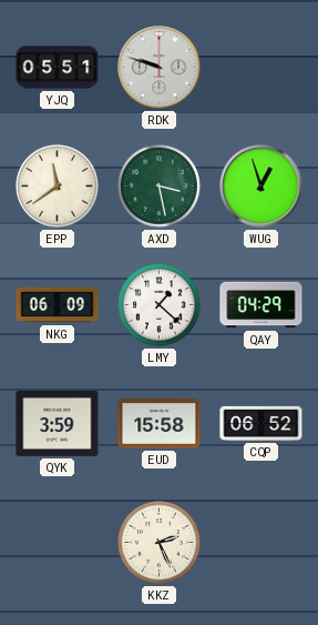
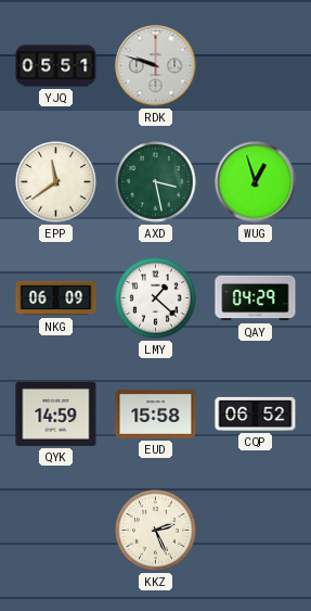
QYK: 3:59 -> 14:59 (56, 413)
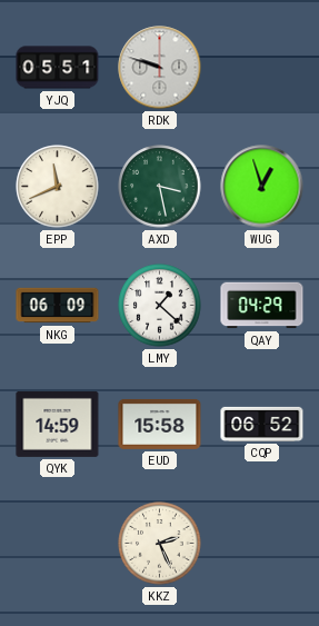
EPP: 11:39 -> 11:41 (58, 187)
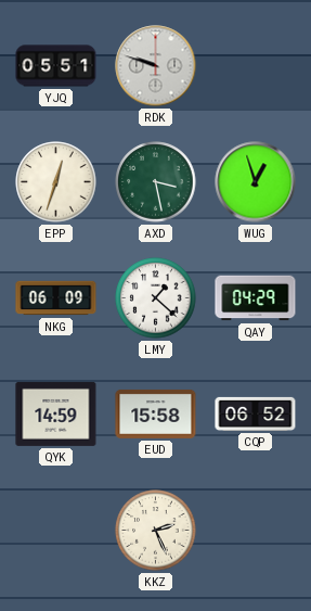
EPP: 11:41 -> 12:33 (56, 182)
